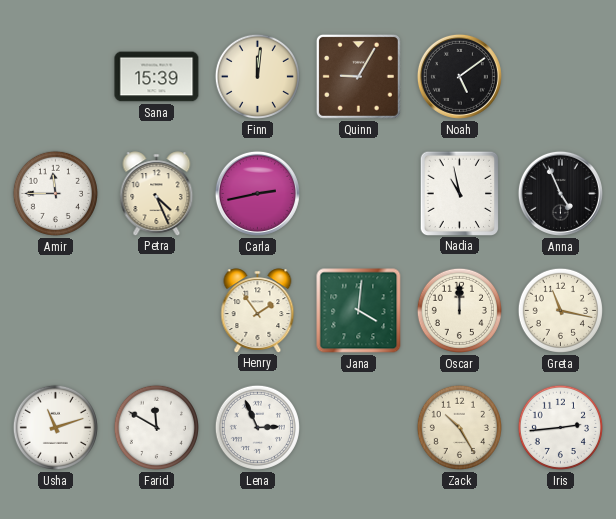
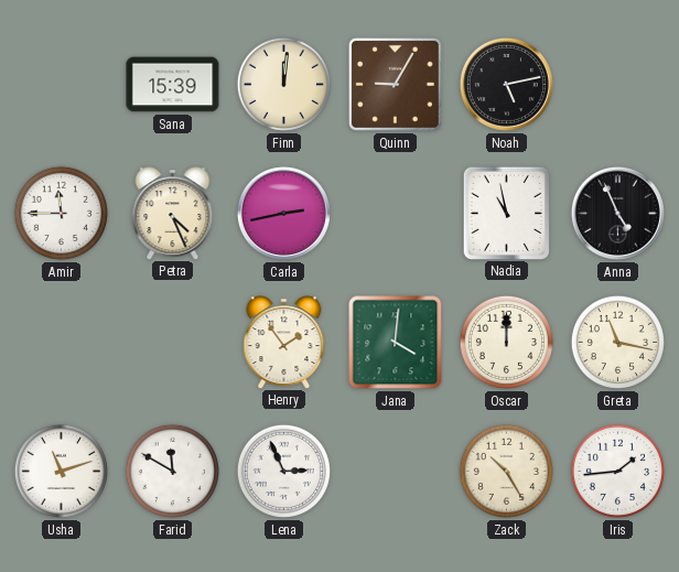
Noah: 5:09 -> 5:13 (506, 84)
Iris: 2:44 -> 1:44 (617, 471)
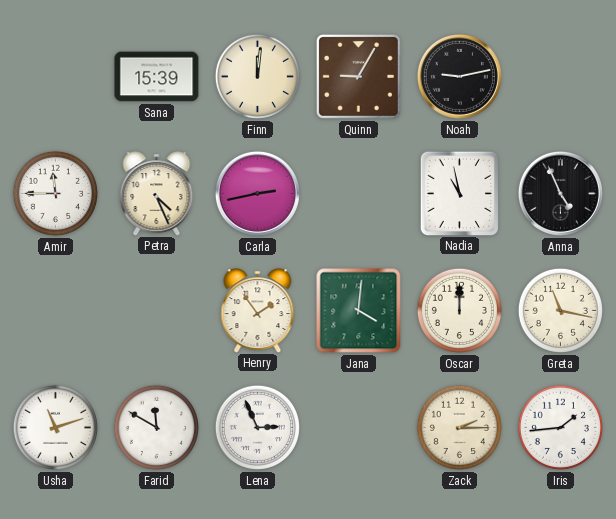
Noah: 5:13 -> 9:13 (459, 76)
Zack: 10:25 -> 2:15 (459, 427)
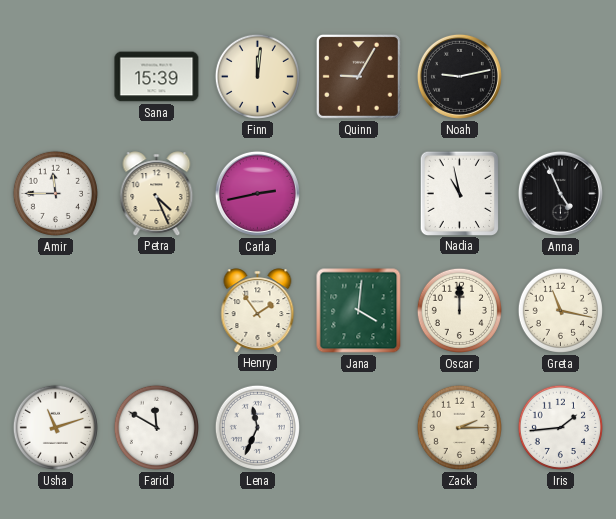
Lena: 2:56 -> 11:34 (257, 427)
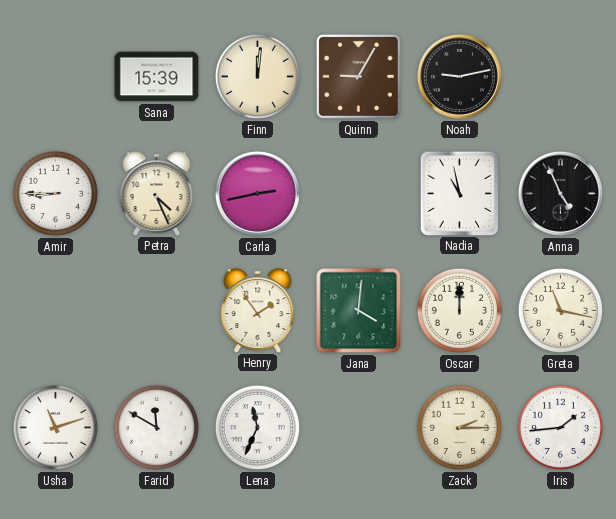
Amir: 11:45 -> 8:45 (55, 193)
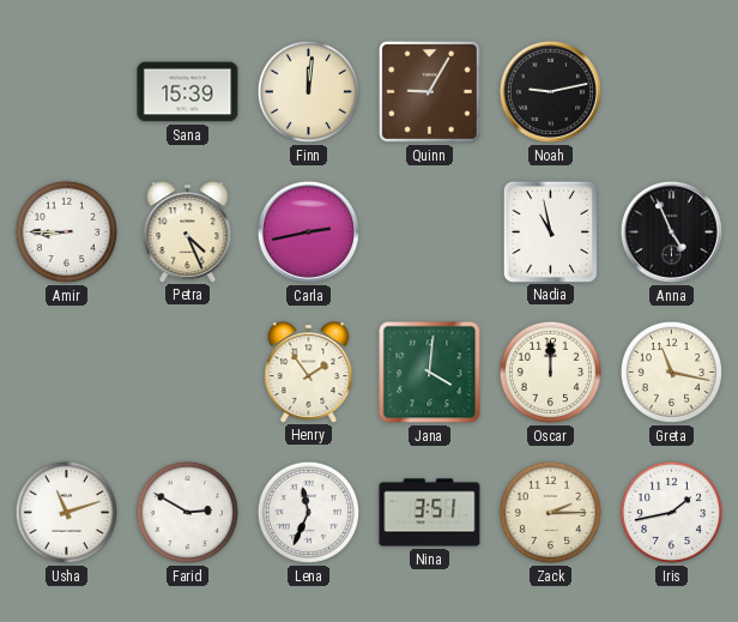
Farid: 11:50 -> 2:50 (187, 512)
Nina: none -> 3:51 (430, 513)
Iris: 1:44 -> 1:43 (671, 512)
